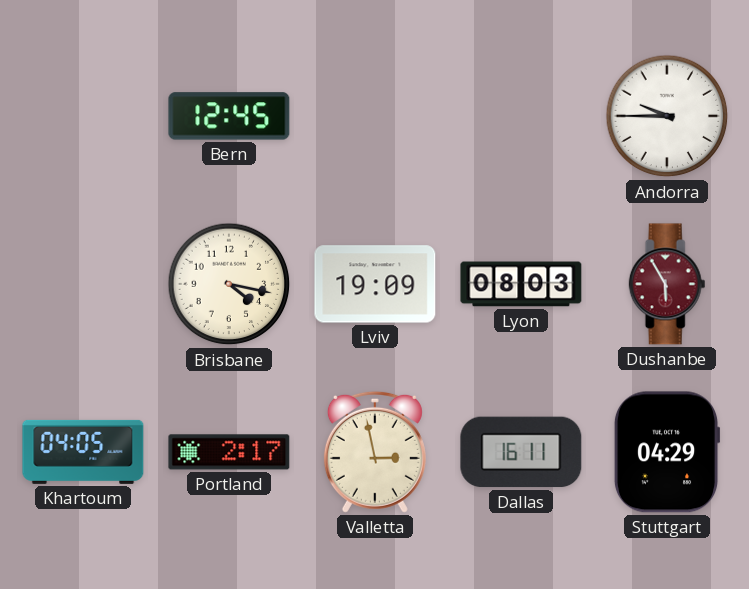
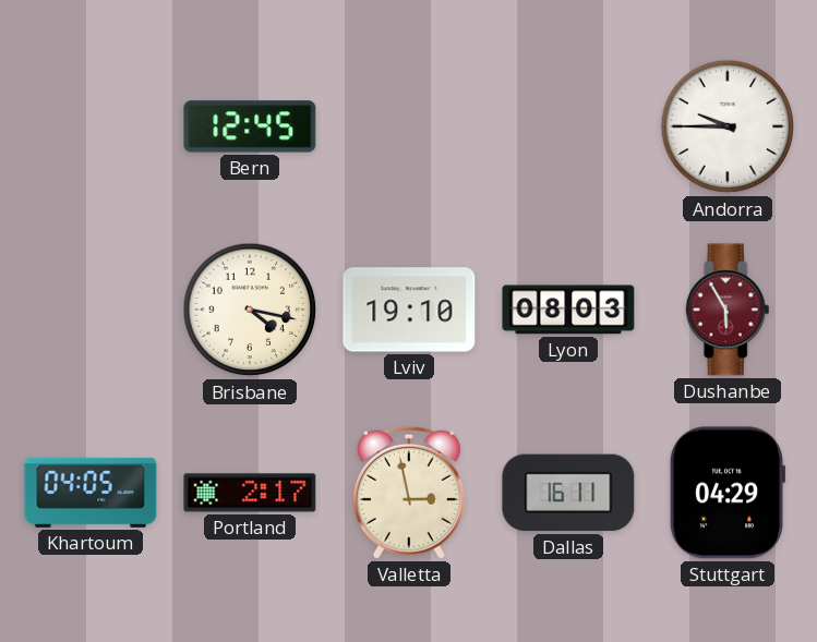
Lviv: 19:09 -> 19:10 (409, 310)
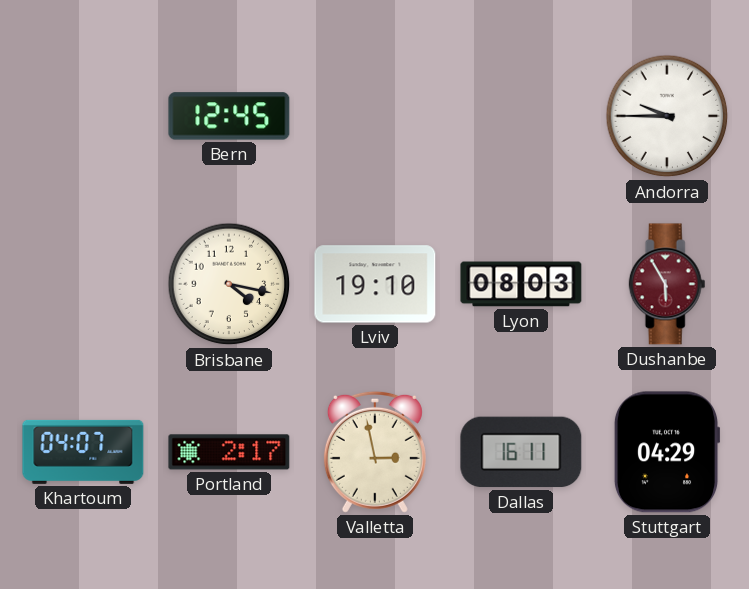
Khartoum: 04:05 -> 04:07 (83, 452)
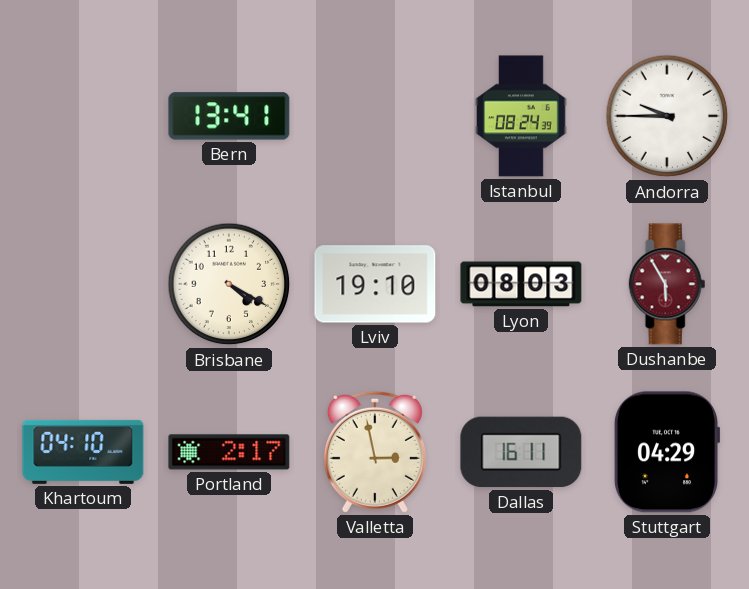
Bern: 12:45 -> 13:41 (229, 116)
Istanbul: none -> 08:24 (522, 116)
Brisbane: 4:17 -> 4:20 (229, 284)
Khartoum: 04:07 -> 04:10 (83, 452)
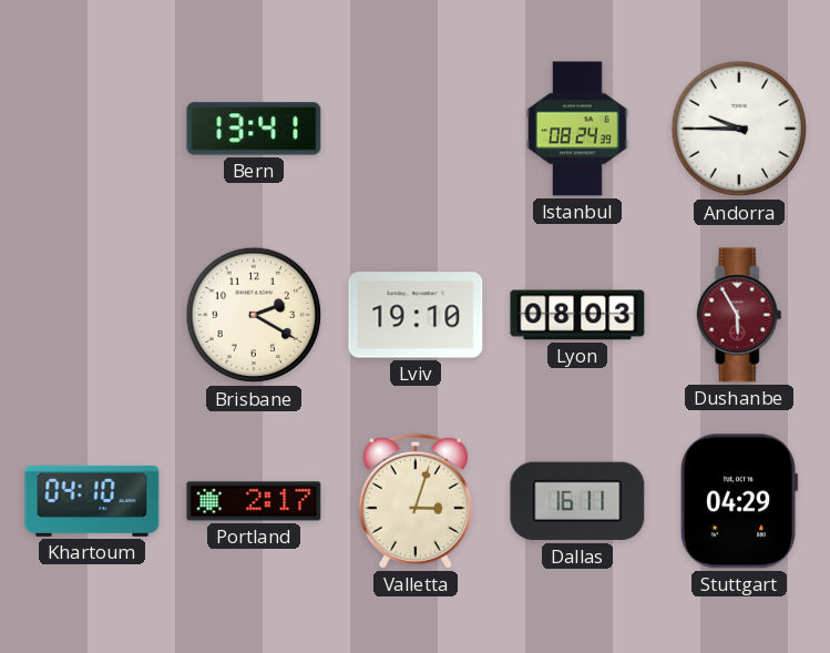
Brisbane: 4:20 -> 2:20 (254, 315)
Valletta: 2:58 -> 3:03 (416, 501)
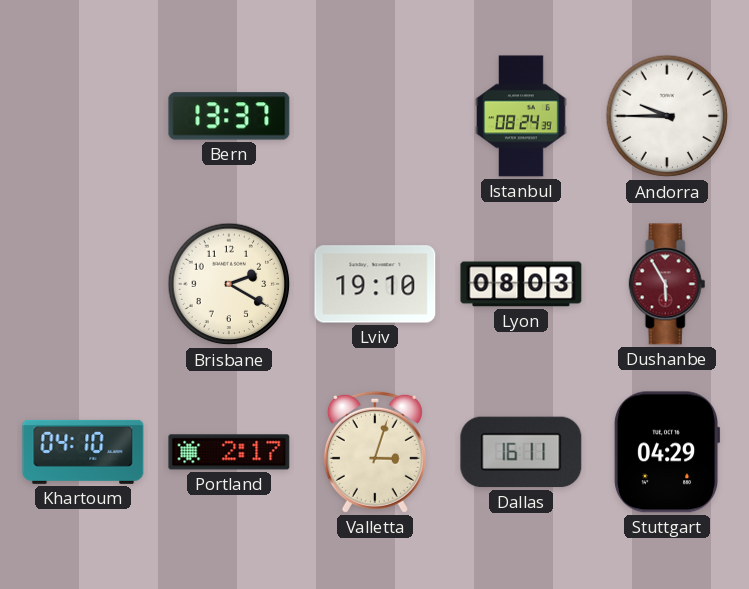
Bern: 13:41 -> 13:37 (229, 116)
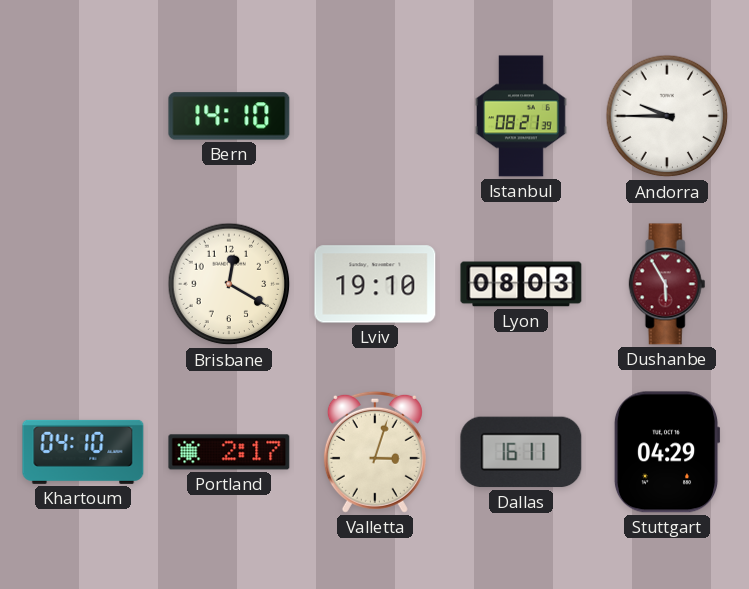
Bern: 13:37 -> 14:10 (229, 116)
Istanbul: 08:24 -> 08:21 (522, 116)
Brisbane: 2:20 -> 12:20 (229, 284)
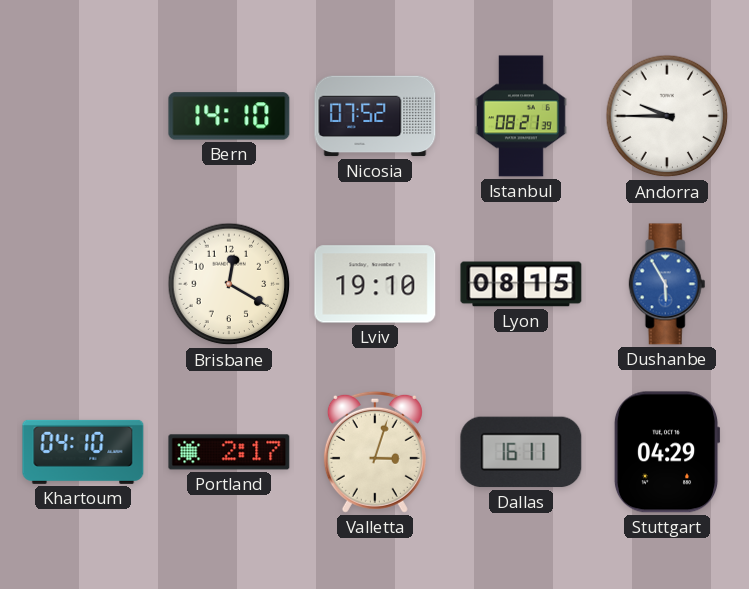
Nicosia: none -> 07:52 (375, 116)
Lyon: 08:03 -> 08:15 (521, 284)
Dushanbe dial: burgundy -> blue (667, 284)
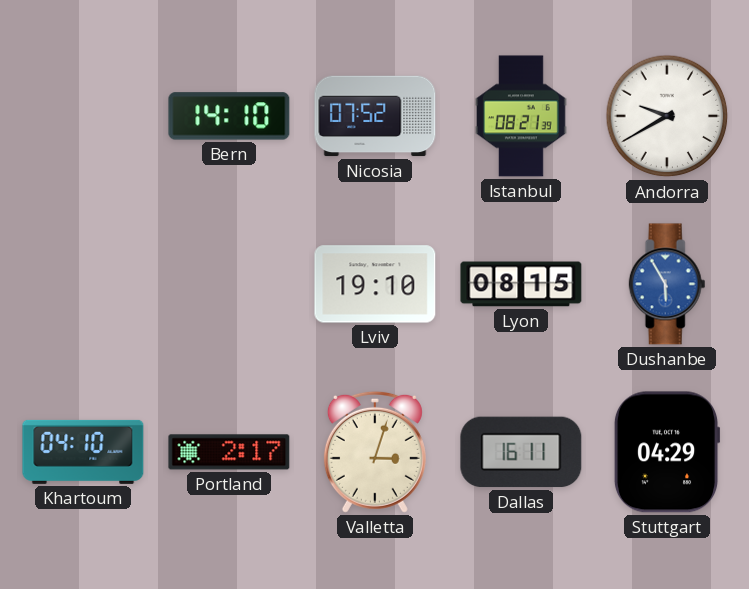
Andorra: 9:45 -> 9:40 (667, 116)
Brisbane: 12:20 -> none (229, 284)
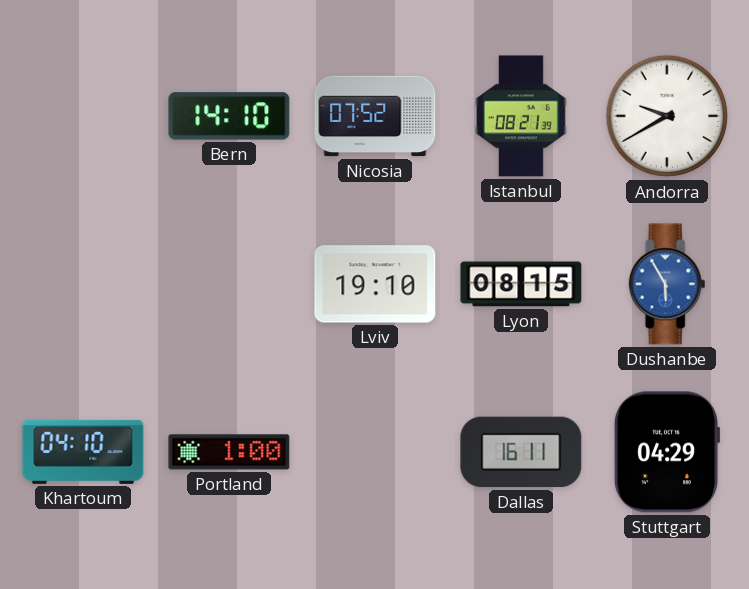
Portland: 2:17 -> 1:00 (229, 452)
Valletta: 3:03 -> none (375, 452)
